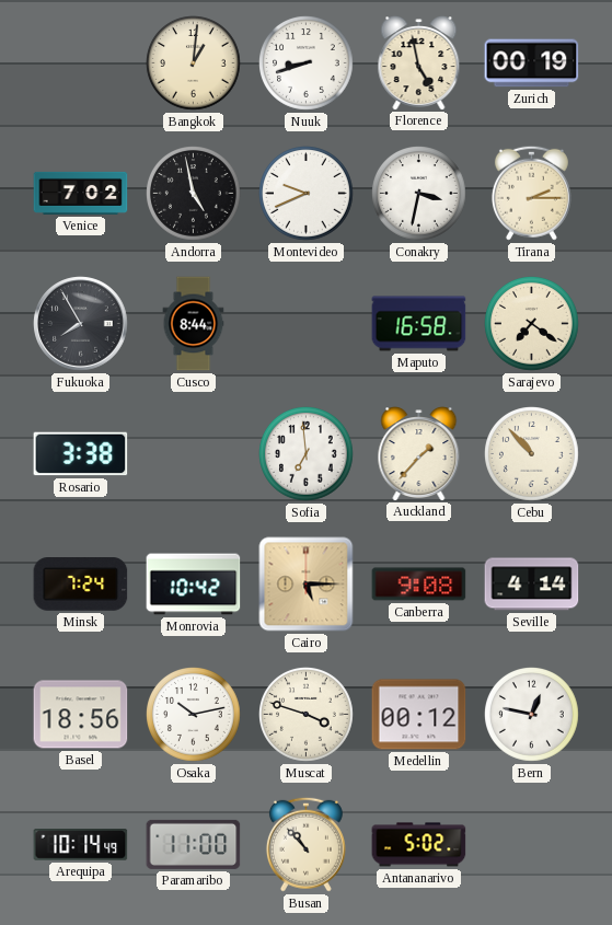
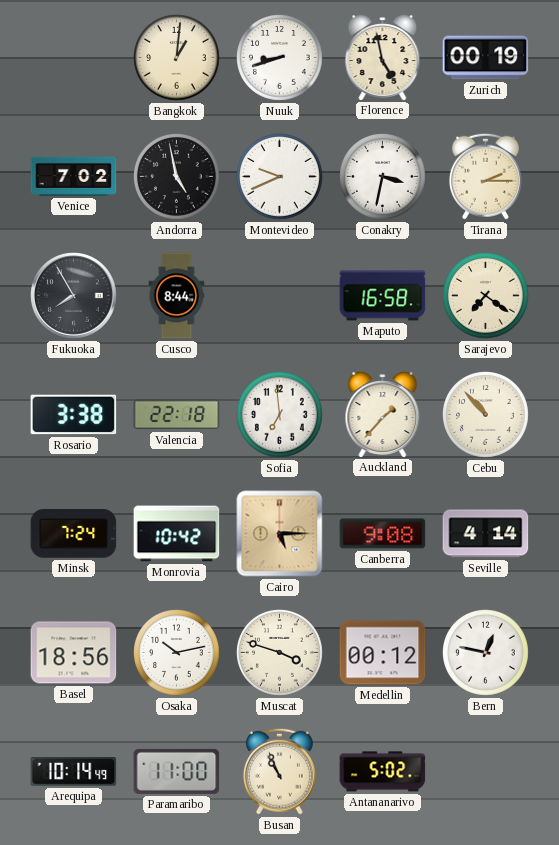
Valencia: none -> 22:18 (177, 415)
Busan: 10:53 -> 10:56 (279, 771)
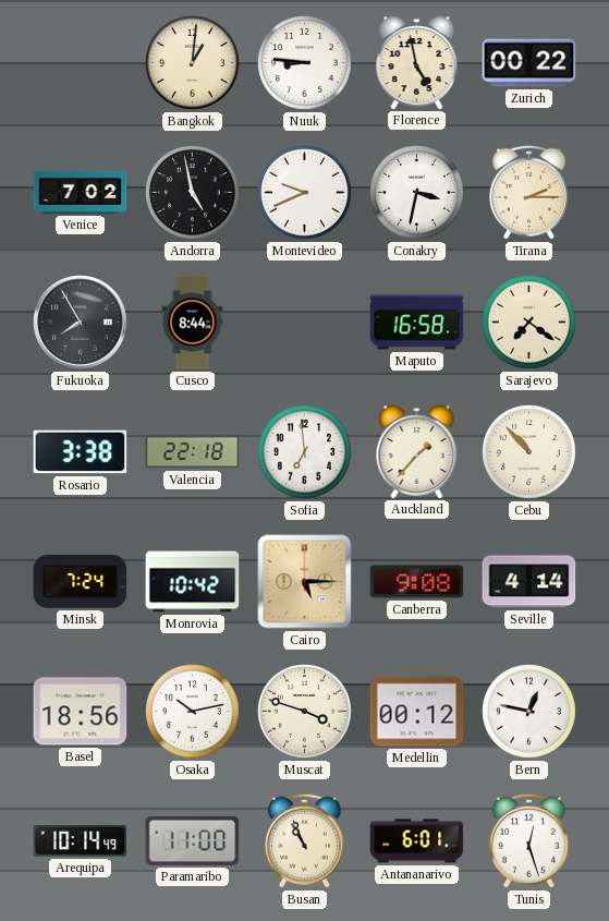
Nuuk: 8:42 -> 8:46 (305, 63)
Zurich: 00:19 -> 00:22 (529, 63)
Antananarivo: 5:02 -> 6:01 (417, 841)
Tunis: none -> 12:27 (528, 840)
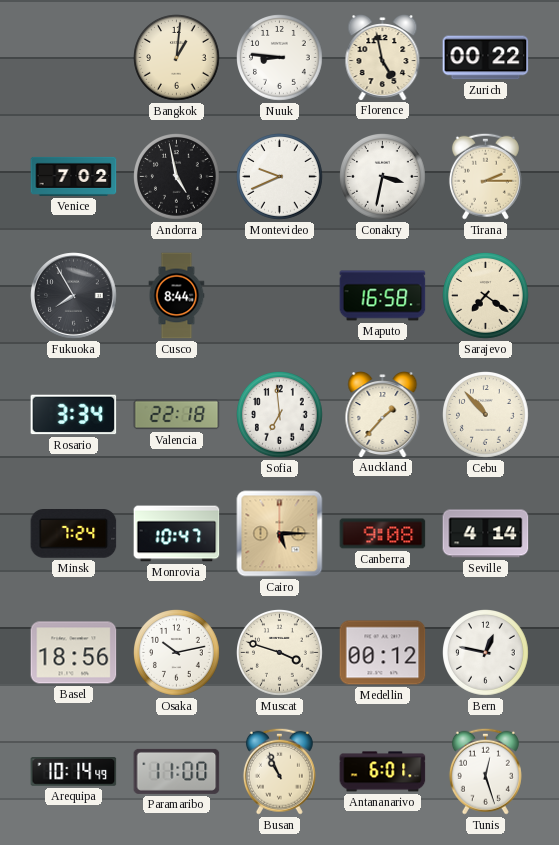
Rosario: 3:38 -> 3:34 (74, 415)
Monrovia: 10:42 -> 10:47 (177, 534)
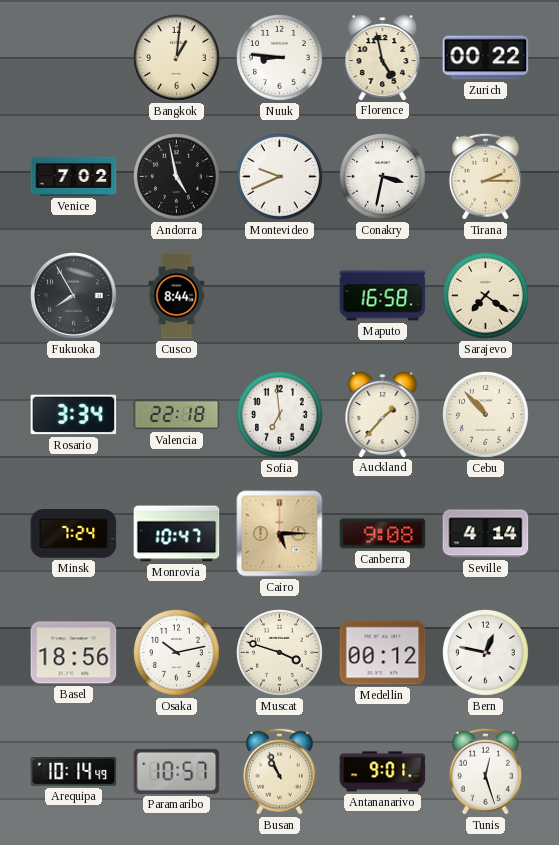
Paramaribo: 11:00 -> 10:57 (177, 771)
Antananarivo: 6:01 -> 9:01 (383, 772)
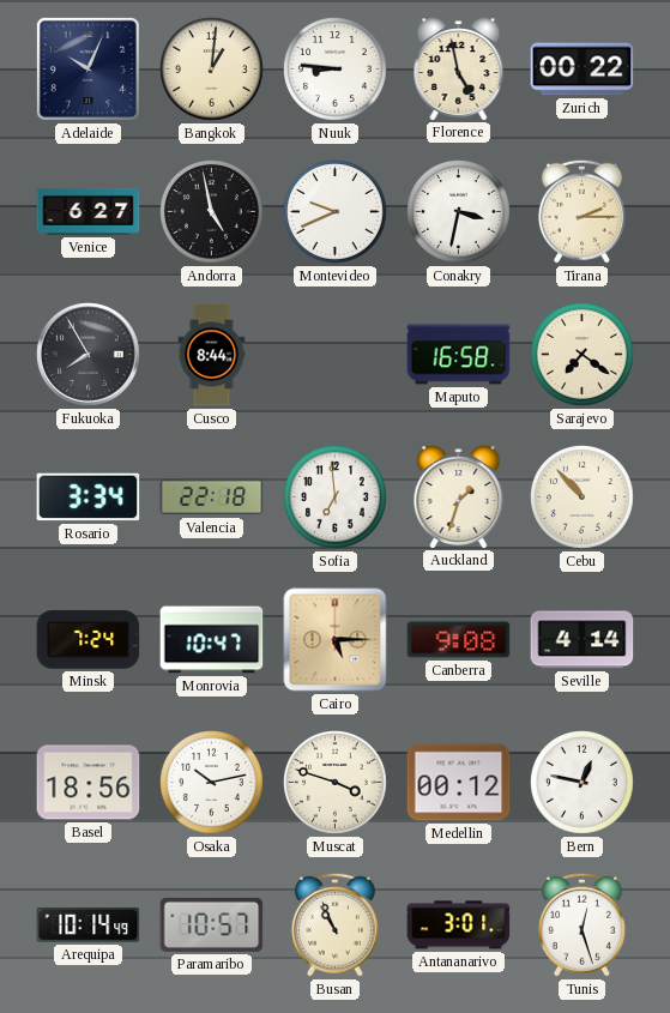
Adelaide: none -> 10:04 (87, 68)
Venice: 7:02 -> 6:27 (89, 211)
Auckland: 1:37 -> 1:33 (459, 498)
Antananarivo: 9:01 -> 3:01 (459, 925)
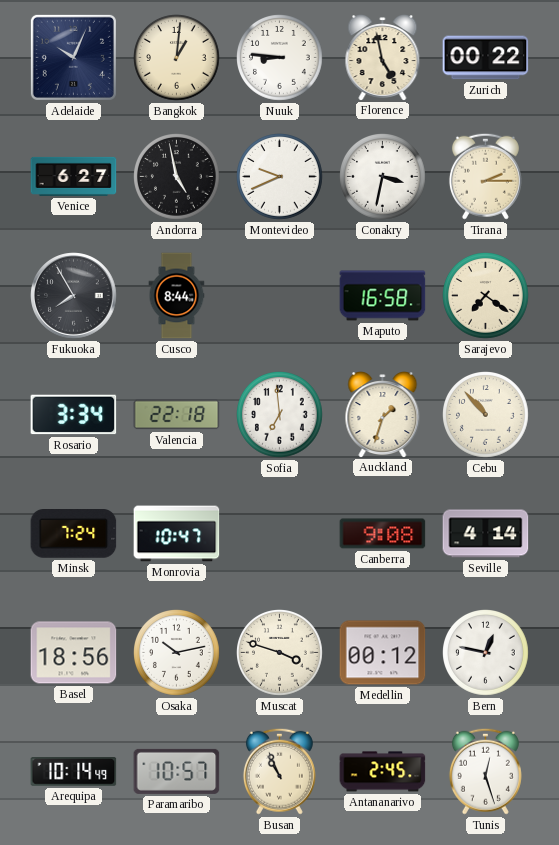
Cairo: 5:15 -> none (336, 640)
Antananarivo: 3:01 -> 2:45 (383, 772)
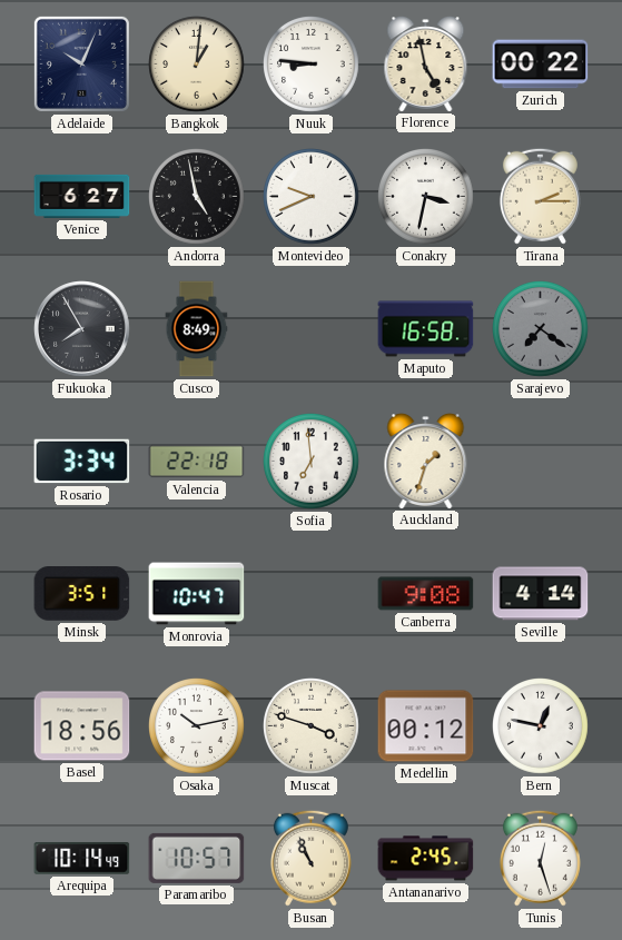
Cusco: 8:44 -> 8:49 (197, 329)
Sarajevo dial: cream -> grey (541, 329)
Cebu: 10:53 -> none (486, 415)
Minsk: 7:24 -> 3:51 (82, 594)
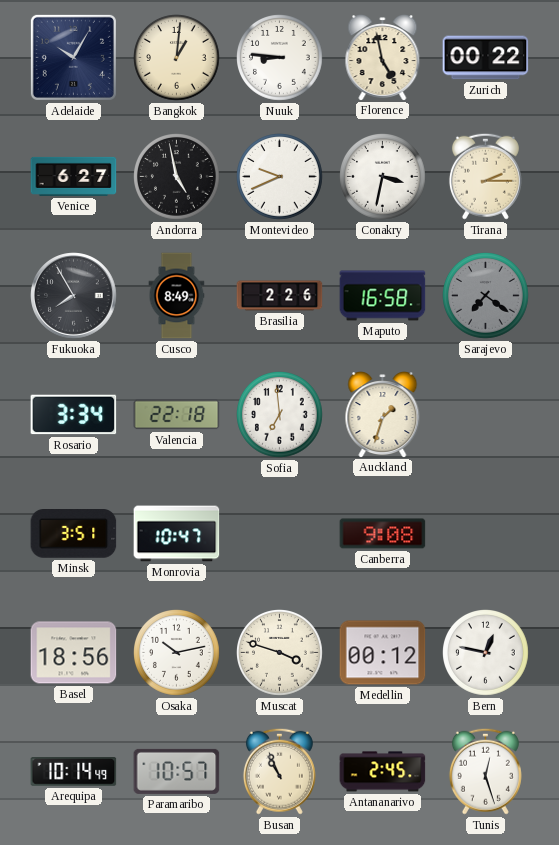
Adelaide: 10:04 -> 10:05 (73, 57)
Brasilia: none -> 2:26 (280, 296)
Seville: 4:14 -> none (541, 594)
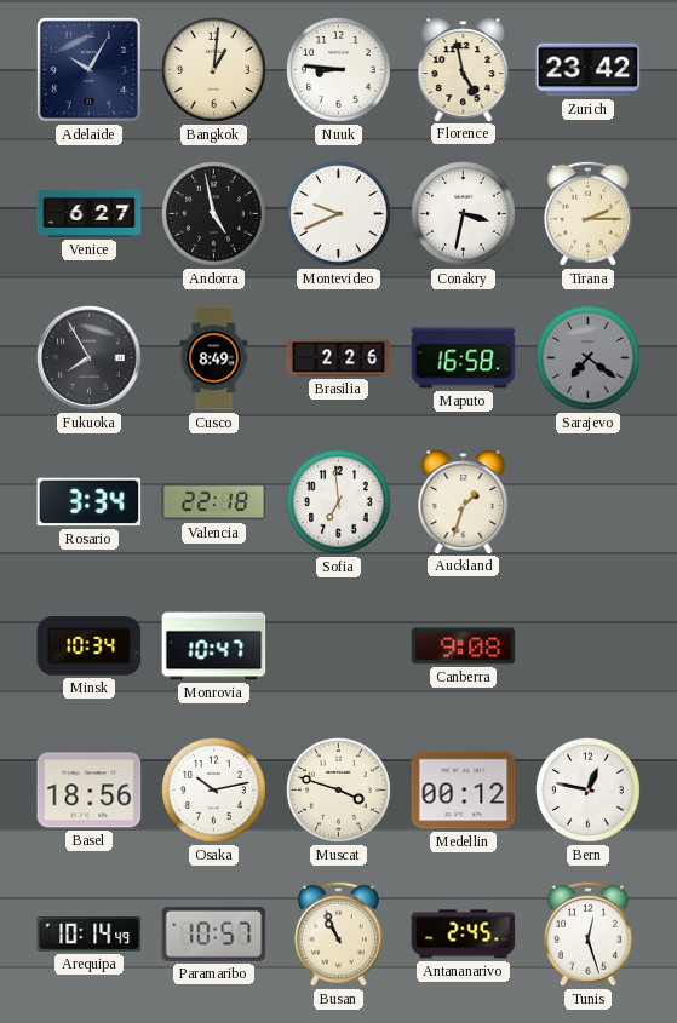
Zurich: 00:22 -> 23:42 (589, 70)
Minsk: 3:51 -> 10:34 (90, 646)
